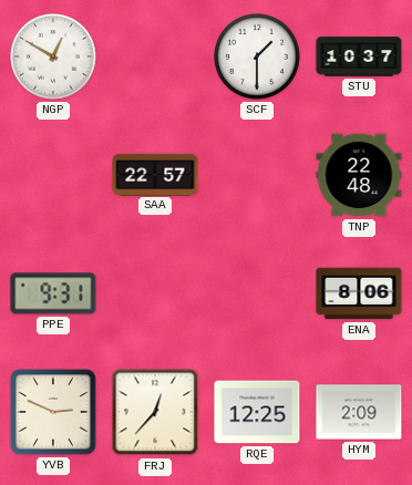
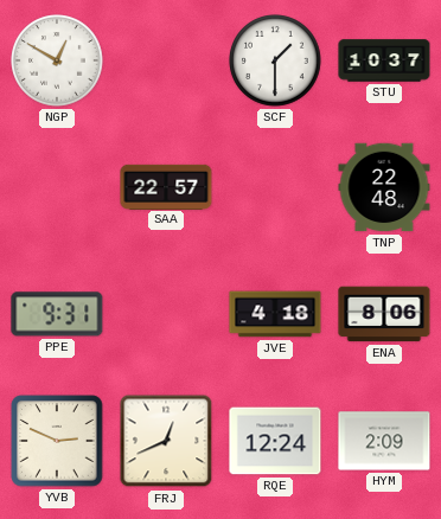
JVE: none -> 4:18 (275, 314)
FRJ: 12:37 -> 12:41 (166, 441)
RQE: 12:25 -> 12:24 (275, 441)
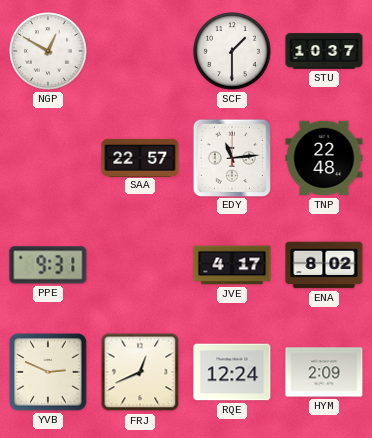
EDY: none -> 11:14 (231, 157)
JVE: 4:18 -> 4:17 (232, 265)
ENA: 8:06 -> 8:02 (324, 265)
